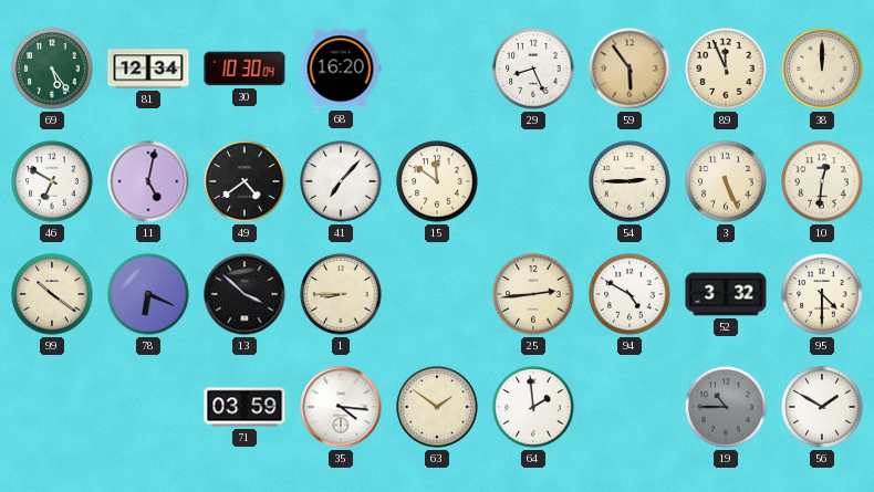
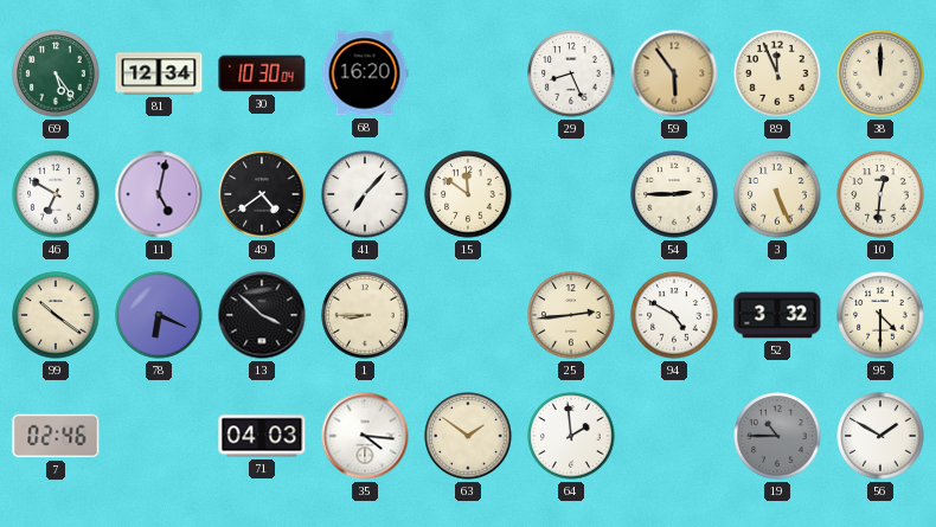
7: none -> 02:46 (56, 436)
71: 03:59 -> 04:03 (262, 436)
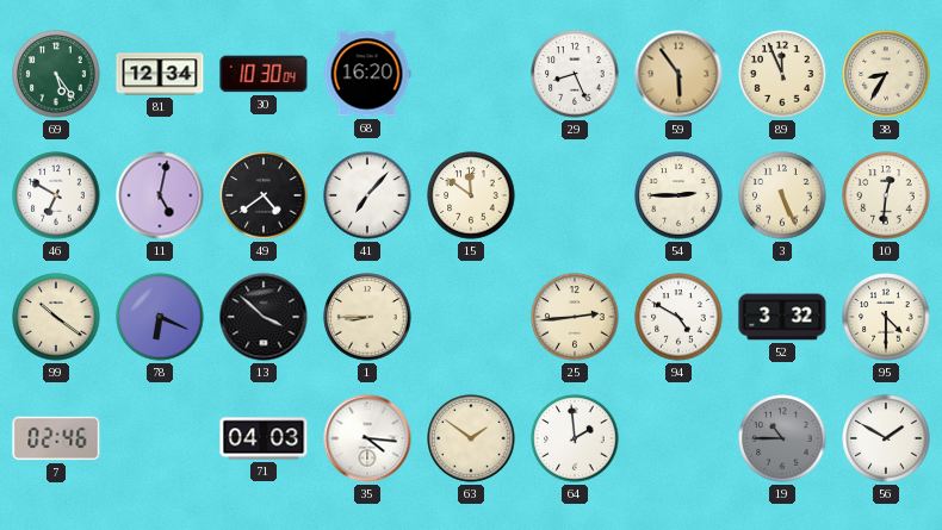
38: 12:00 -> 8:35 (886, 74)
